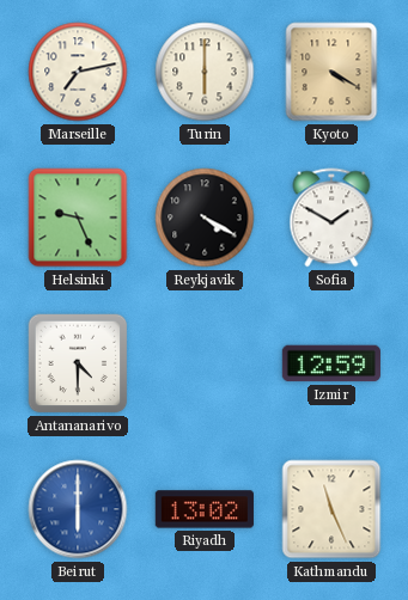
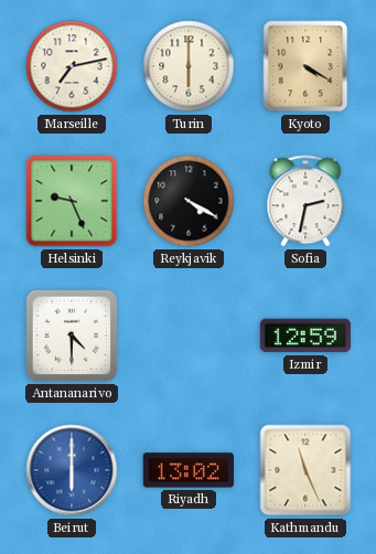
Sofia: 1:50 -> 2:32 (305, 201)
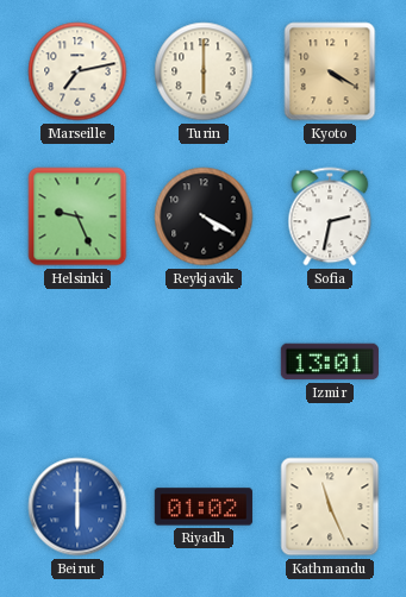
Antananarivo: 4:30 -> none (72, 335)
Izmir: 12:59 -> 13:01 (329, 362)
Riyadh: 13:02 -> 01:02 (204, 507)
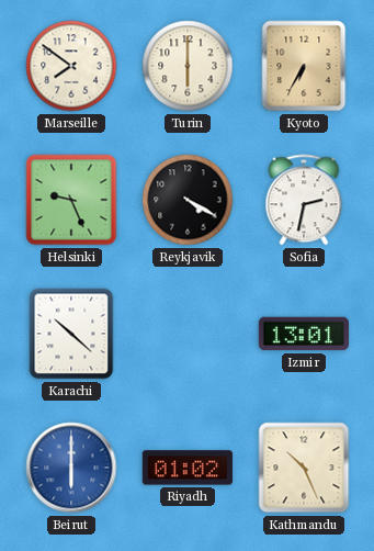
Marseille: 7:13 -> 7:51 (71, 66)
Kyoto: 4:20 -> 6:35 (304, 66)
Karachi: none -> 10:22 (71, 334)
Kathmandu: 11:26 -> 10:26 (304, 468)
